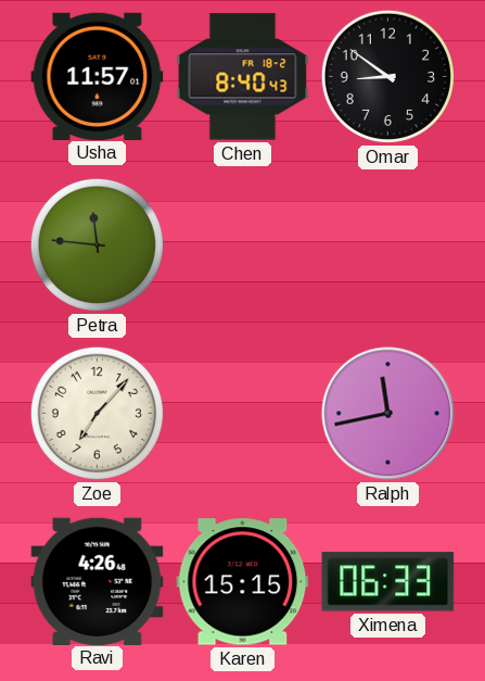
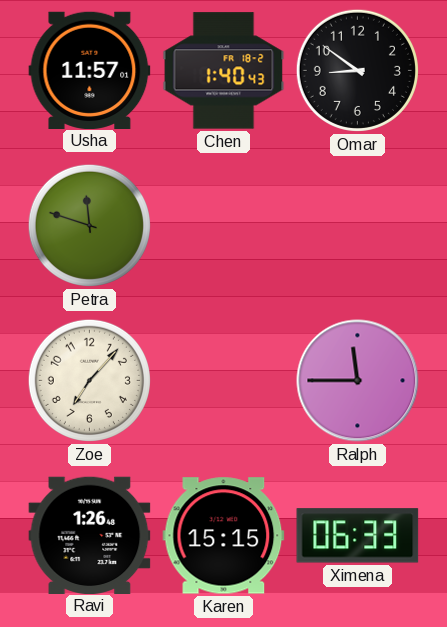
Chen: 8:40 -> 1:40 (224, 71)
Petra: 11:46 -> 11:48 (89, 225)
Ralph: 11:43 -> 11:45 (358, 381)
Ravi: 4:26 -> 1:26 (90, 535)
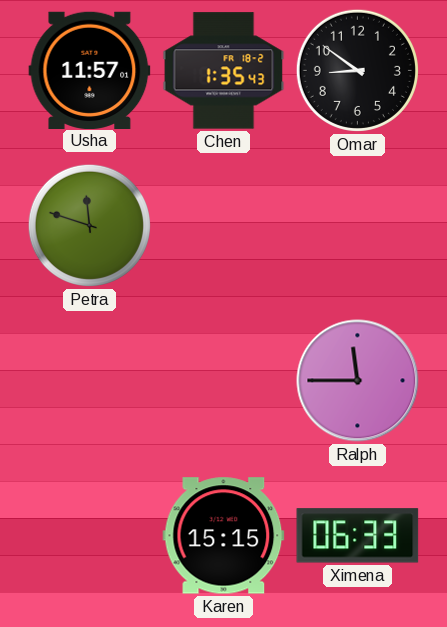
Chen: 1:40 -> 1:35 (224, 71)
Zoe: 7:07 -> none (89, 380)
Ravi: 1:26 -> none (90, 535)
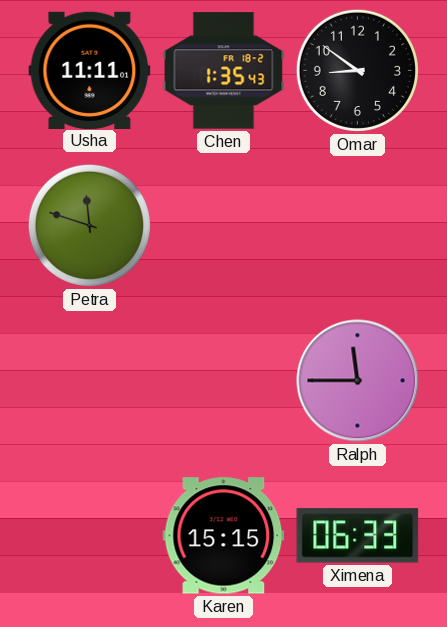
Usha: 11:57 -> 11:11 (90, 70)
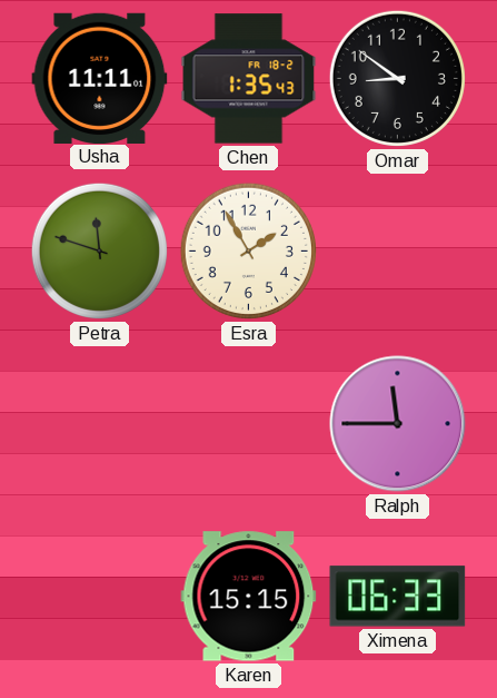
Esra: none -> 1:55 (248, 250)
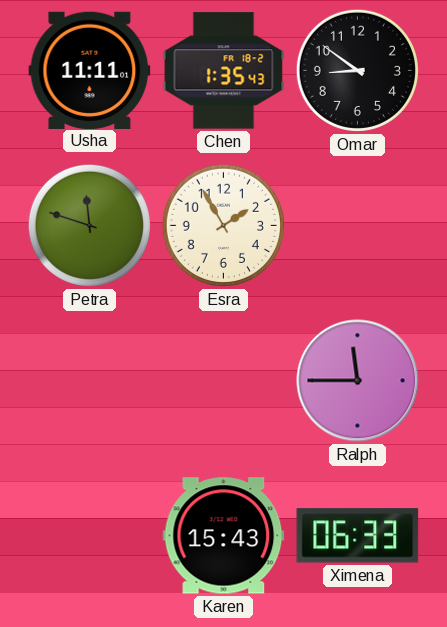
Karen: 15:15 -> 15:43 (224, 536)
